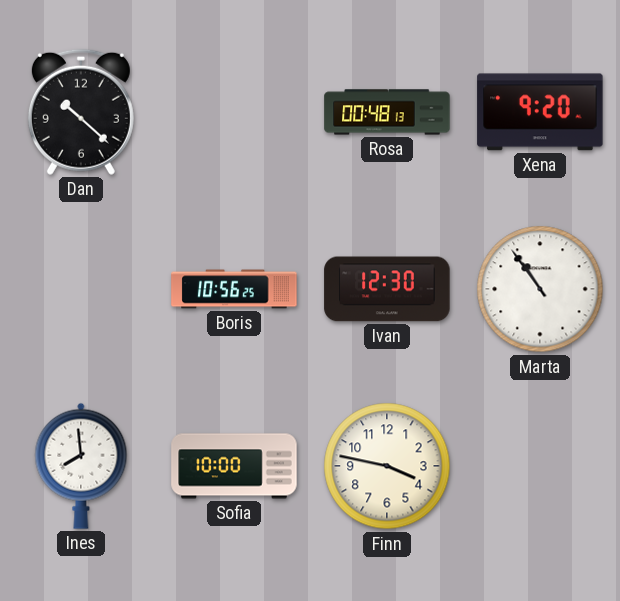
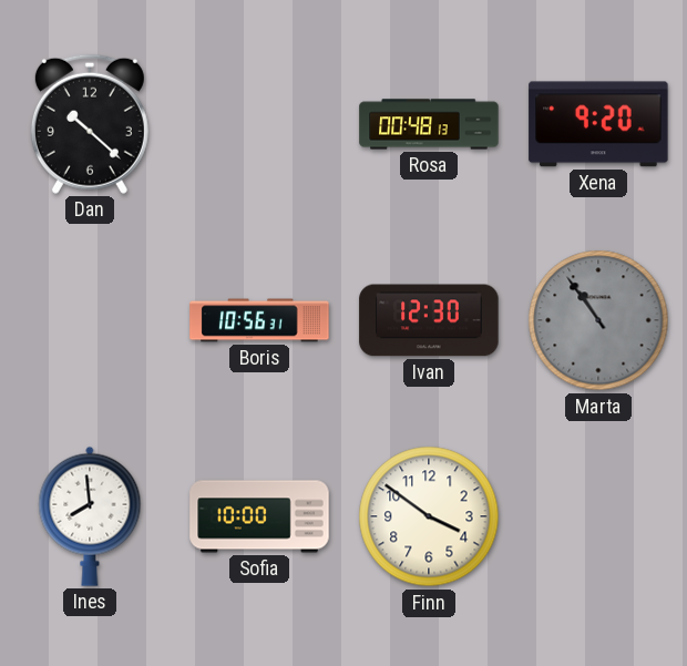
Boris: 10:56:25 -> 10:56:31 (259, 320)
Marta dial: white -> grey (598, 320)
Finn: 3:47 -> 3:51 (429, 516)
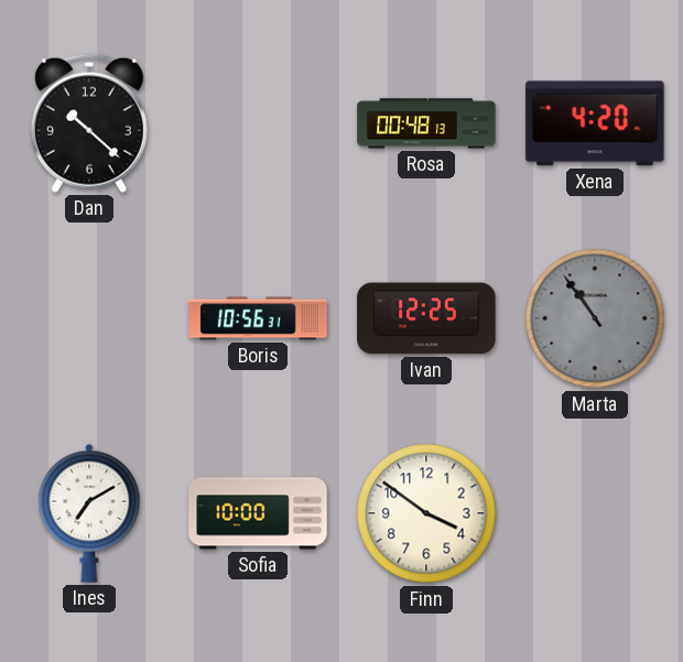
Xena: 9:20 -> 4:20 (595, 123)
Ivan: 12:30 -> 12:25 (426, 318)
Ines: 7:59 -> 7:10 (89, 513)
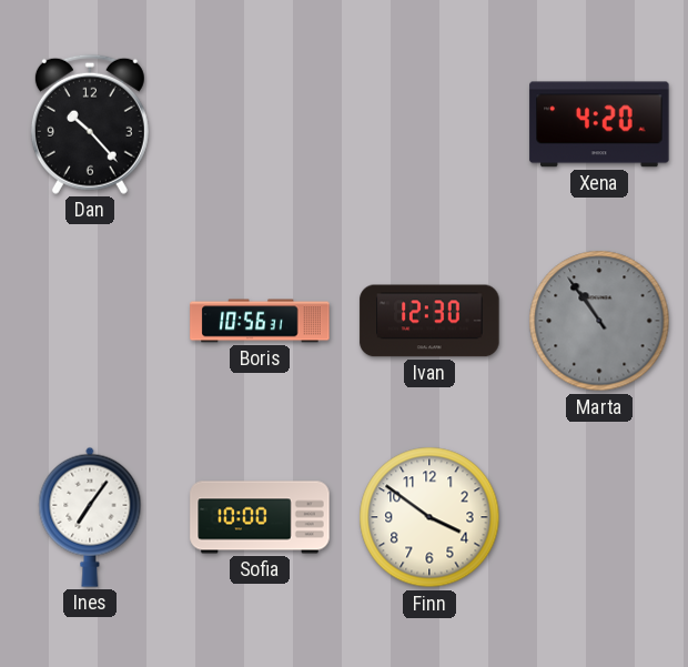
Dan: 10:22 -> 10:23 (90, 124)
Rosa: 00:48 -> none (426, 123)
Ivan: 12:25 -> 12:30 (429, 321)
Ines: 7:10 -> 7:06 (90, 517)
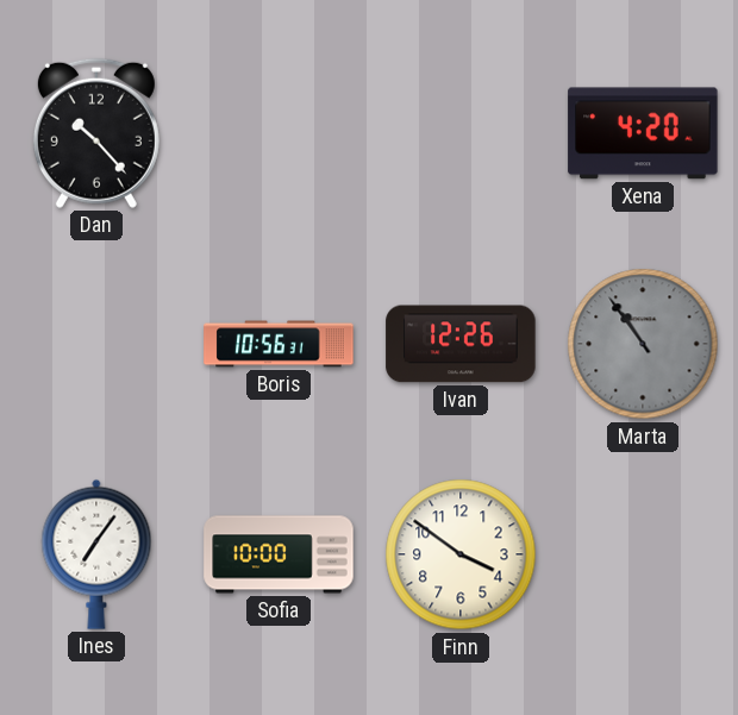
Ivan: 12:30 -> 12:26 (461, 344)
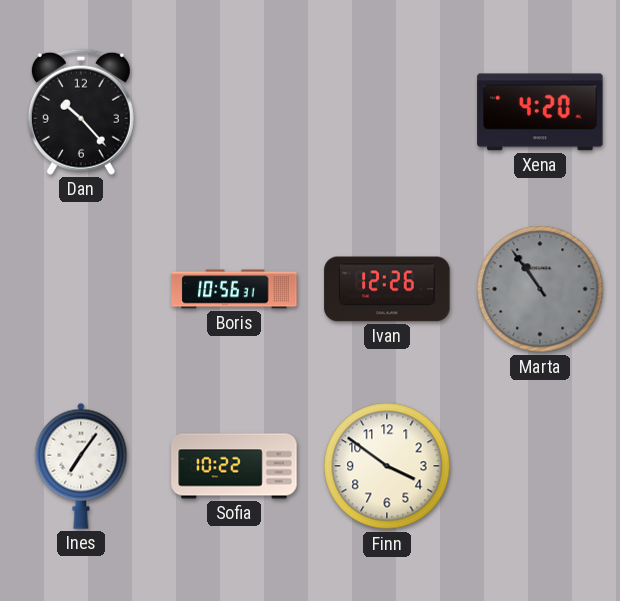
Sofia: 10:00 -> 10:22 (234, 466)
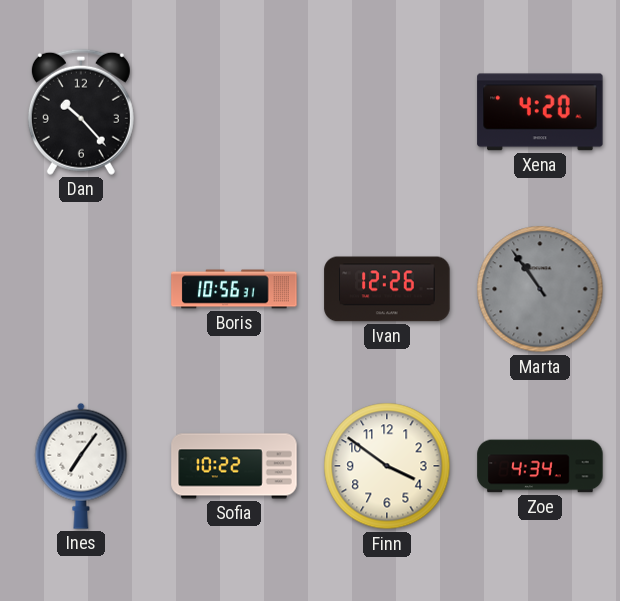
Zoe: none -> 4:34 (540, 466)
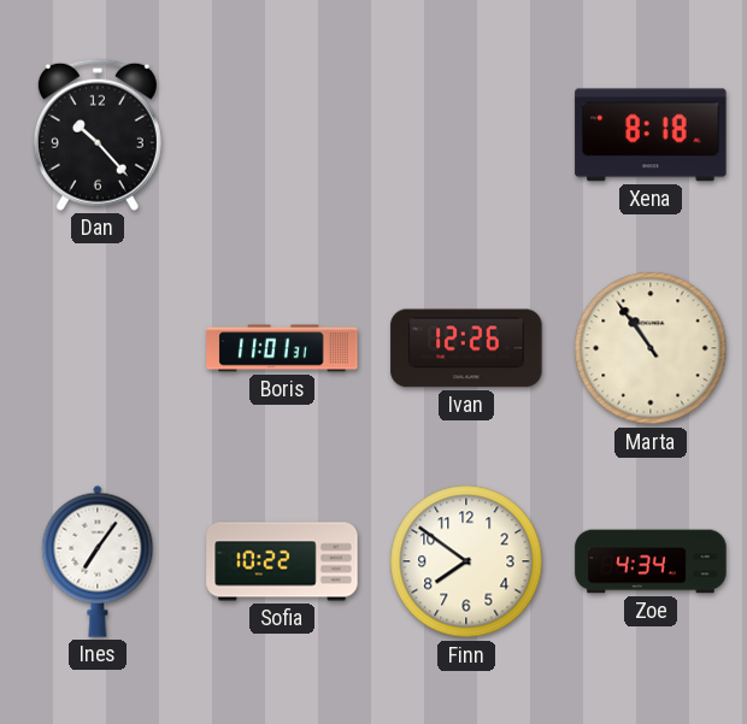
Xena: 4:20 -> 8:18 (651, 135)
Boris: 10:56 -> 11:01 (282, 348)
Marta dial: grey -> cream (651, 348)
Finn: 3:51 -> 7:51 (466, 561)
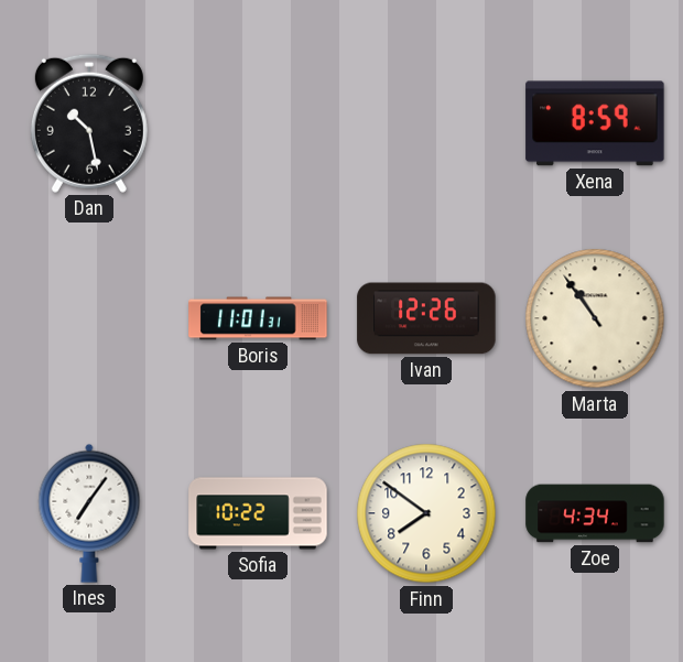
Dan: 10:23 -> 10:28 (89, 123)
Xena: 8:18 -> 8:59 (595, 123)
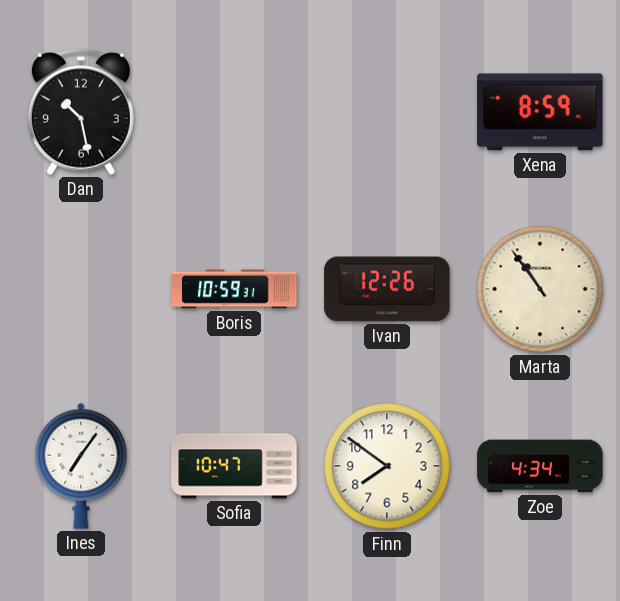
Boris: 11:01 -> 10:59 (234, 289)
Sofia: 10:22 -> 10:47 (234, 466)
